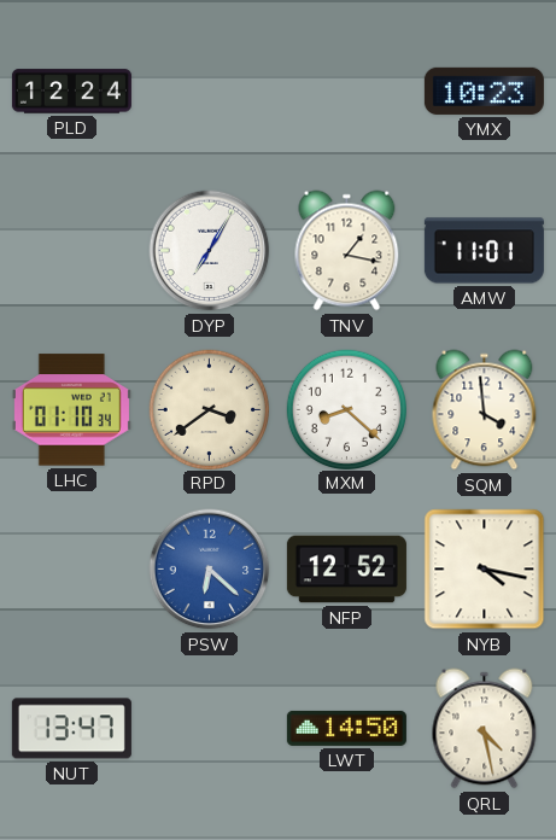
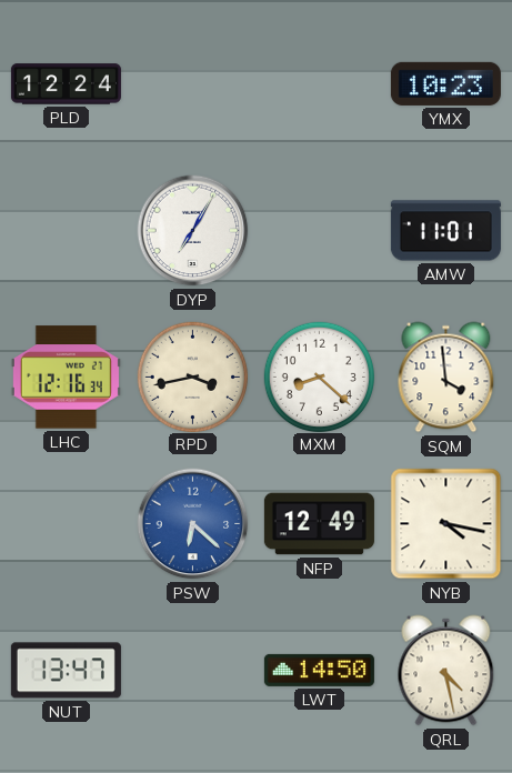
TNV: 1:17 -> none (347, 251)
LHC: 01:10 -> 12:16 (66, 378)
RPD: 3:39 -> 3:43 (192, 377)
NFP: 12:52 -> 12:49 (319, 524)
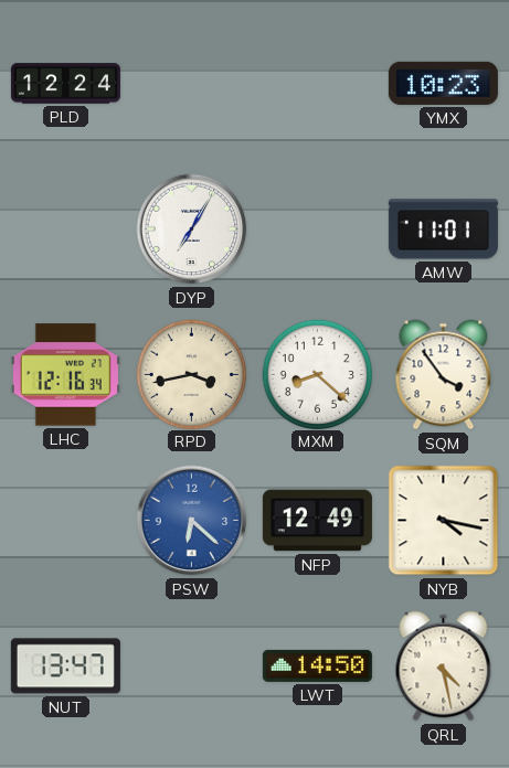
SQM: 3:59 -> 3:54 (444, 375)
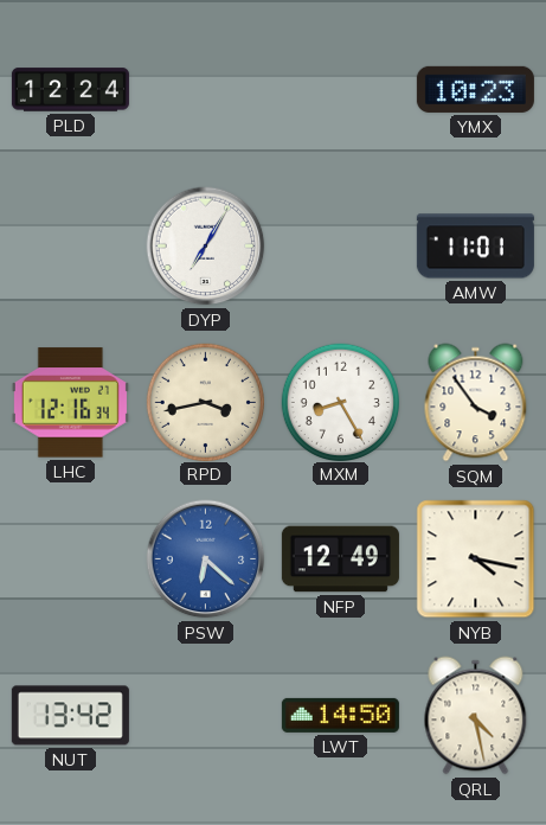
MXM: 8:22 -> 8:25 (340, 402)
NUT: 13:47 -> 13:42 (70, 716)
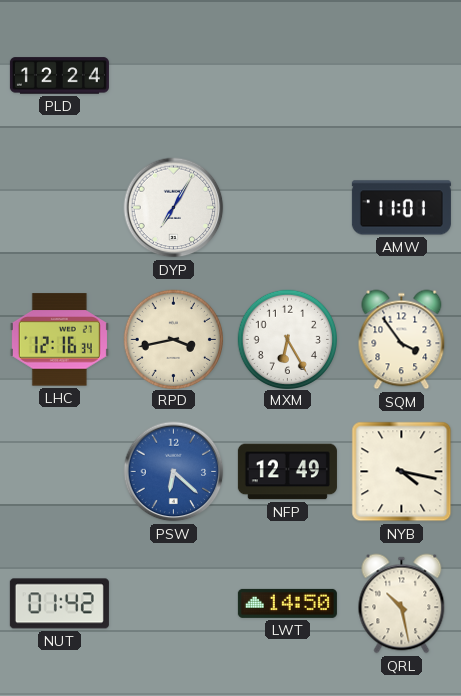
YMX: 10:23 -> none (475, 89)
MXM: 8:25 -> 6:25 (287, 339)
NUT: 13:42 -> 01:42 (59, 604)
QRL: 4:28 -> 10:28 (402, 604)
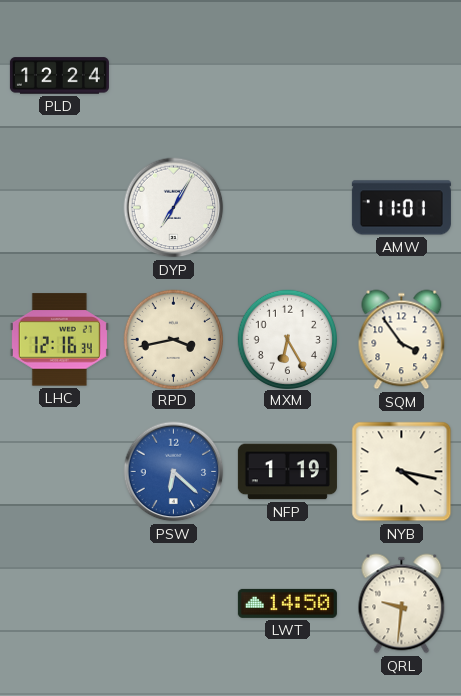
NFP: 12:49 -> 1:19 (287, 472)
NUT: 01:42 -> none (59, 604)
QRL: 10:28 -> 9:31 (402, 604)
